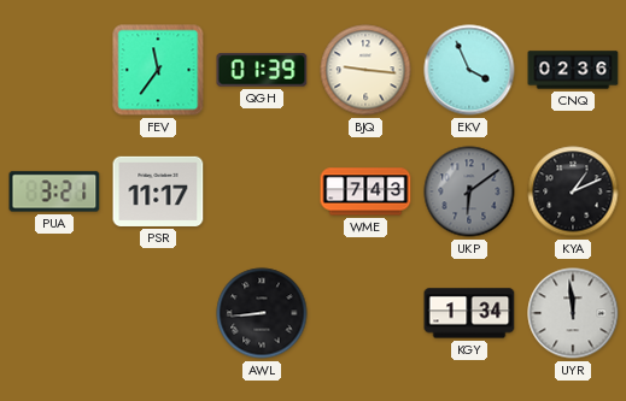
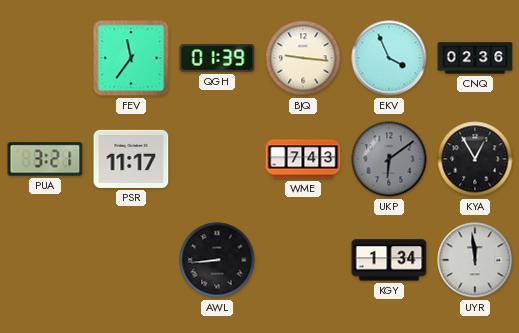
KYA: 1:11 -> 12:55 (475, 159)
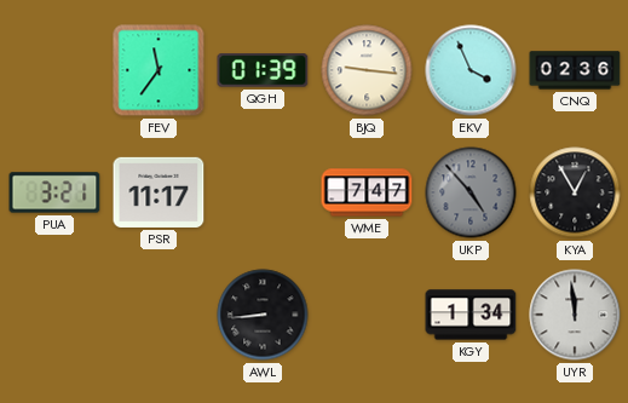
WME: 7:43 -> 7:47 (367, 192)
UKP: 6:09 -> 4:53 (471, 192)
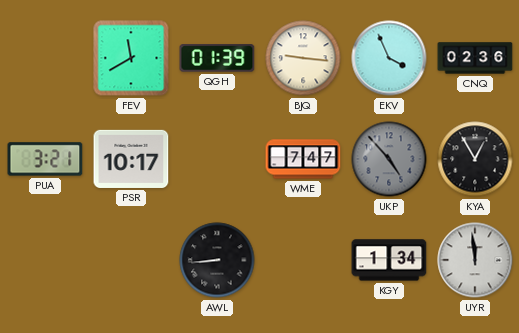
FEV: 11:36 -> 11:40 (131, 58)
PSR: 11:17 -> 10:17 (131, 159)
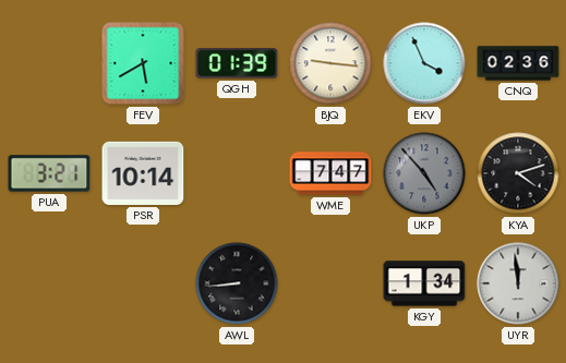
FEV: 11:40 -> 5:40 (143, 63)
PSR: 10:17 -> 10:14 (143, 173)
KYA: 12:55 -> 4:12 (518, 173)
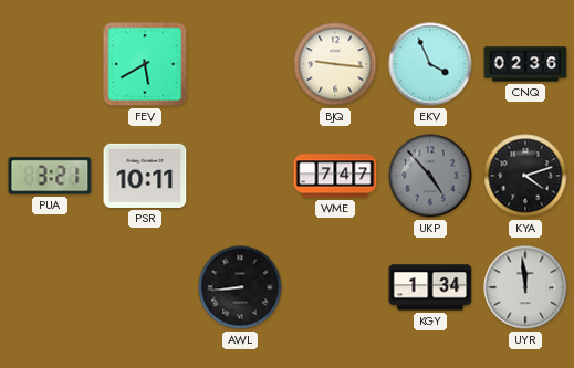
QGH: 01:39 -> none (237, 63)
PSR: 10:14 -> 10:11 (145, 176)
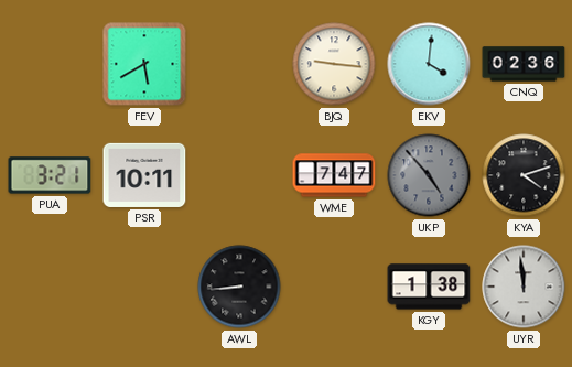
EKV: 3:56 -> 4:01 (429, 64)
KGY: 1:34 -> 1:38 (429, 287)
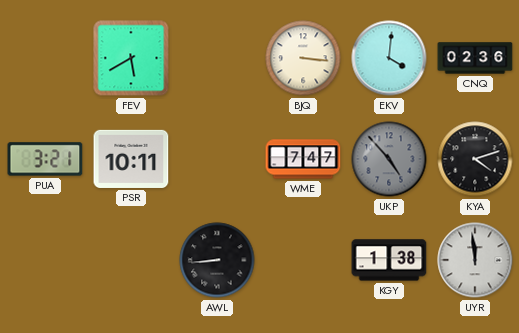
BJQ: 9:16 -> 3:16 (303, 58)
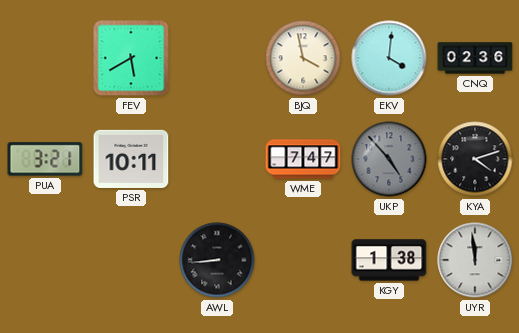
BJQ: 3:16 -> 3:58 (303, 58)
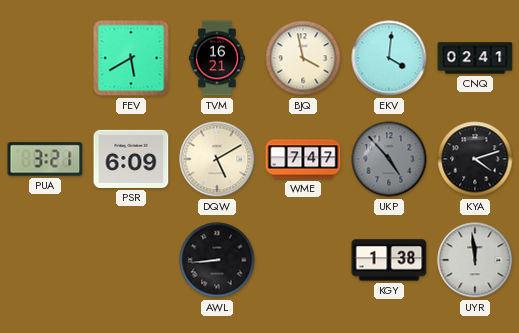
TVM: none -> 16:21 (217, 58)
CNQ: 02:36 -> 02:41 (475, 58)
PSR: 10:11 -> 6:09 (131, 159)
DQW: none -> 5:10 (217, 159)
